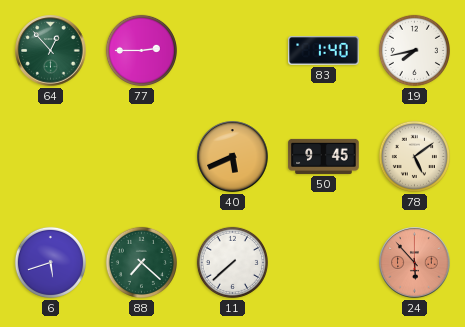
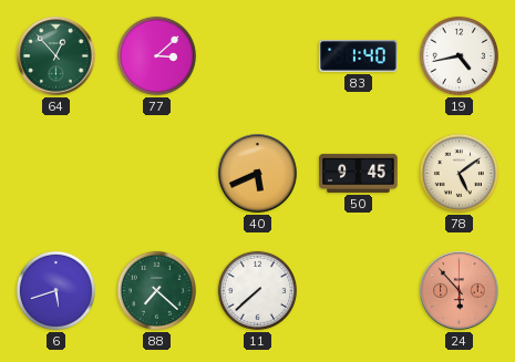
77: 2:45 -> 3:08 (156, 55)
19: 7:43 -> 4:43 (459, 55)
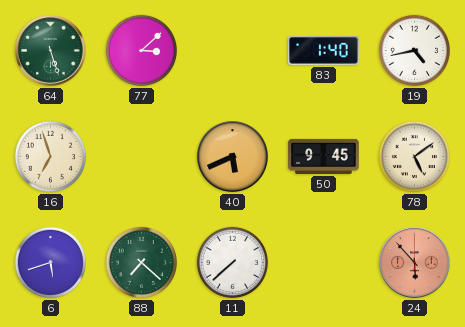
64: 12:53 -> 5:27 (51, 51)
16: none -> 6:57 (50, 156)
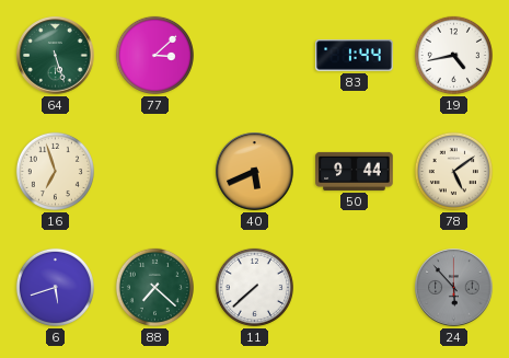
83: 1:40 -> 1:44 (355, 56)
50: 9:45 -> 9:44 (355, 171)
24 dial: salmon -> grey (454, 288)
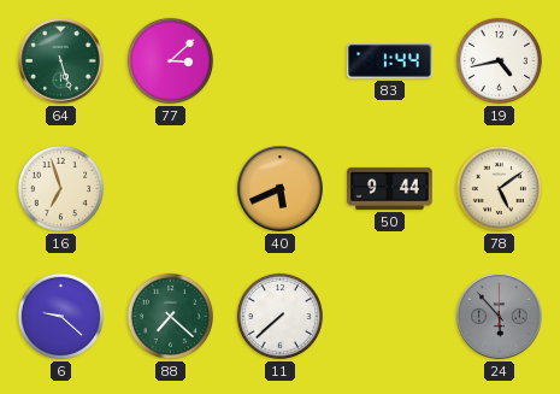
6: 5:42 -> 9:22 (60, 316)
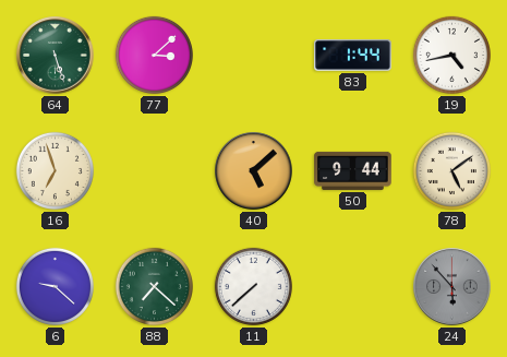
40: 5:41 -> 5:08 (254, 171)
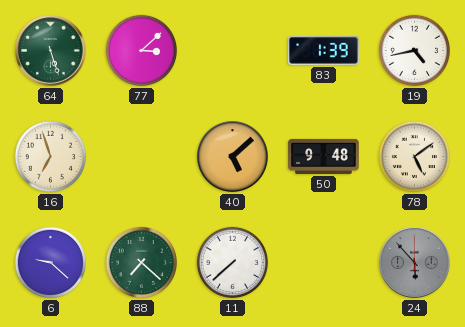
83: 1:44 -> 1:39 (324, 51)
50: 9:44 -> 9:48 (324, 156)
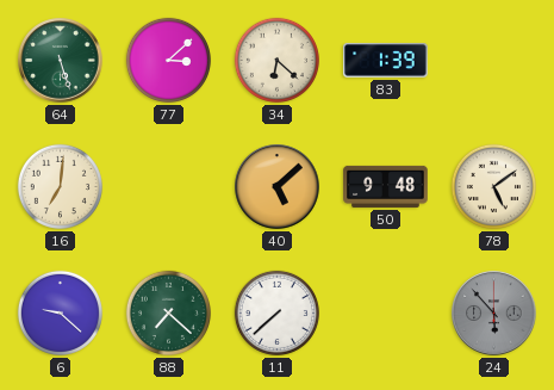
34: none -> 6:22 (276, 60)
19: 4:43 -> none (414, 50)
16: 6:57 -> 7:01 (60, 186)
